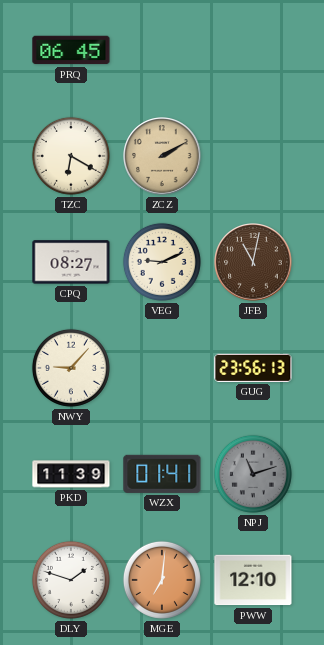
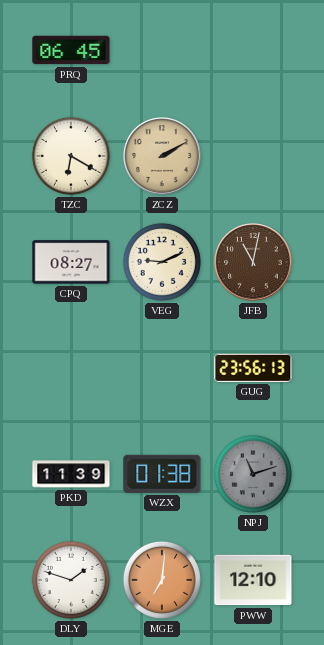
NWY: 9:07 -> none (71, 368)
WZX: 01:41 -> 01:38 (162, 474)
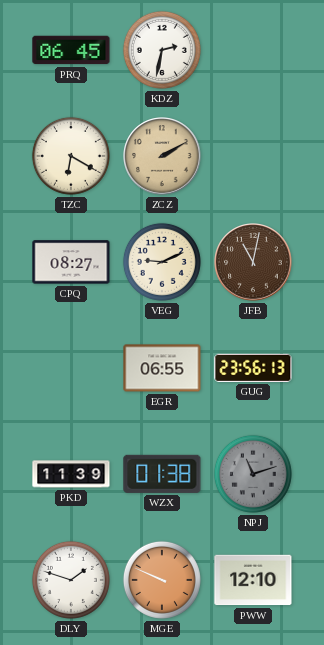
KDZ: none -> 2:32 (162, 50)
EGR: none -> 06:55 (162, 368)
MGE: 7:01 -> 9:49 (162, 580)
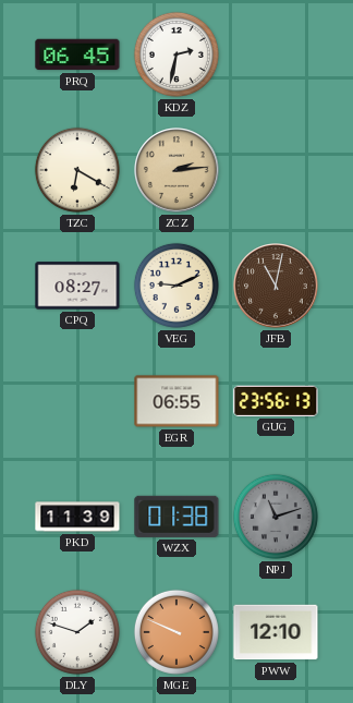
ZCZ: 2:10 -> 2:14 (176, 170)
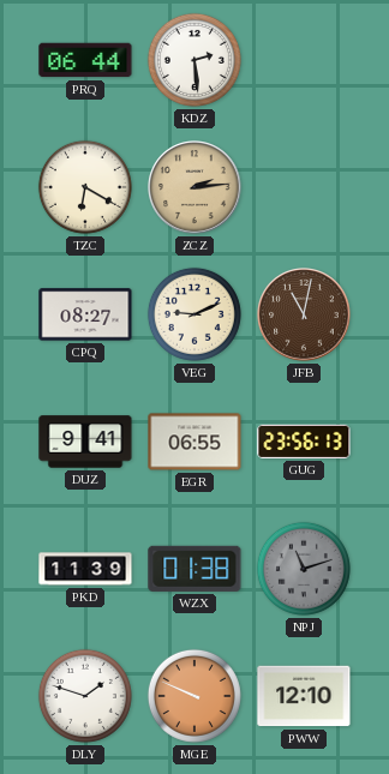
PRQ: 06:45 -> 06:44 (85, 60)
KDZ: 2:32 -> 2:29 (194, 60)
DUZ: none -> 9:41 (85, 442)
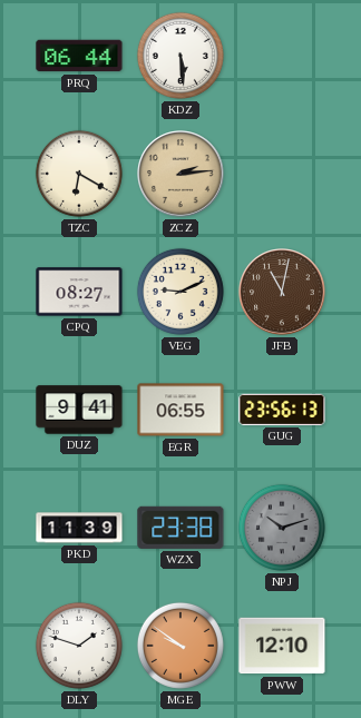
KDZ: 2:29 -> 5:29 (180, 56)
WZX: 01:38 -> 23:38 (180, 528)
NPJ: 11:12 -> 10:12 (282, 528)
MGE: 9:49 -> 9:51 (180, 646)
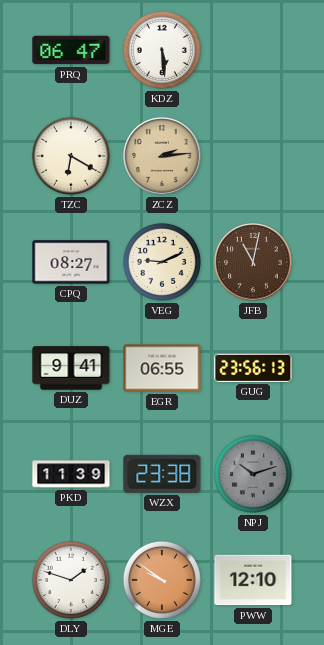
PRQ: 06:44 -> 06:47 (71, 50)
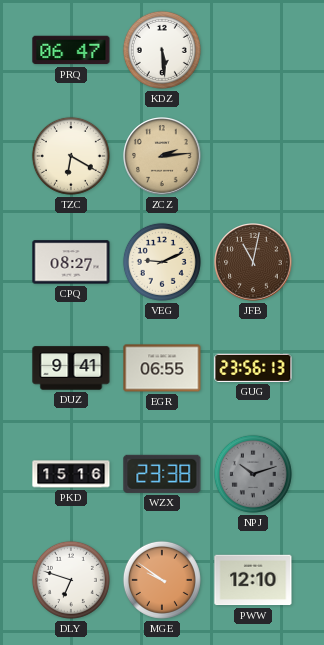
PKD: 11:39 -> 15:16 (71, 474)
DLY: 1:48 -> 6:48 (71, 580)
